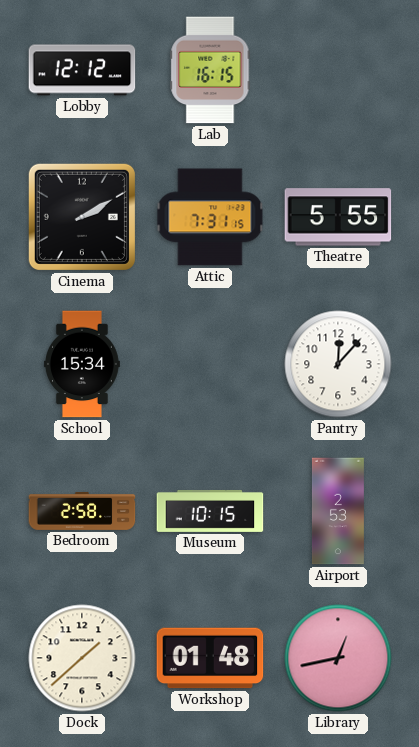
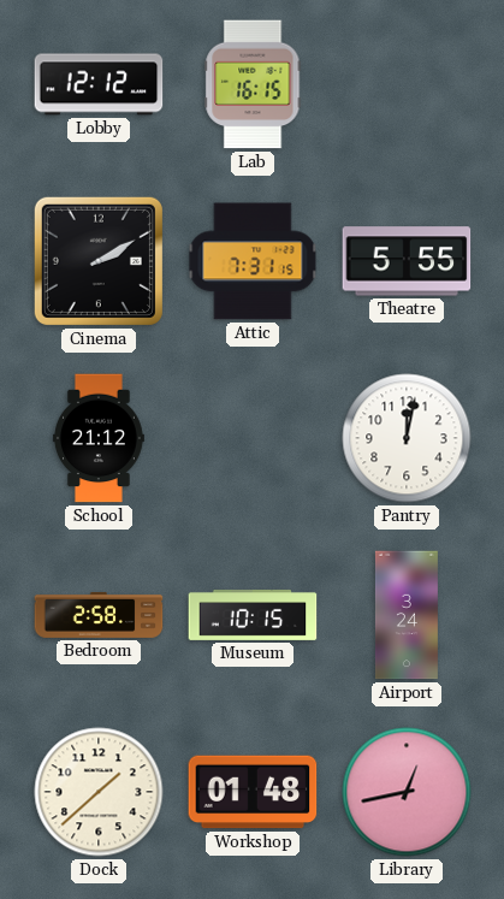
School: 15:34 -> 21:12 (99, 438)
Pantry: 12:07 -> 12:02 (407, 438)
Airport: 2:53 -> 3:24 (407, 615)
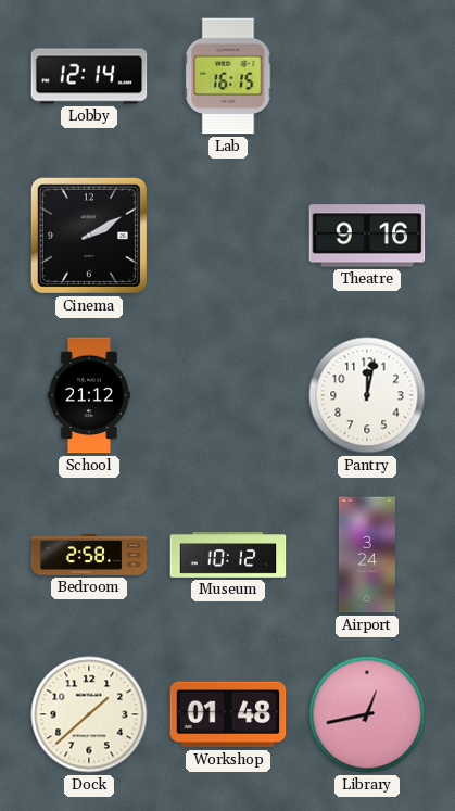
Lobby: 12:12 -> 12:14 (89, 76)
Attic: 7:31 -> none (253, 261)
Theatre: 5:55 -> 9:16 (367, 236)
Museum: 10:15 -> 10:12 (228, 555)
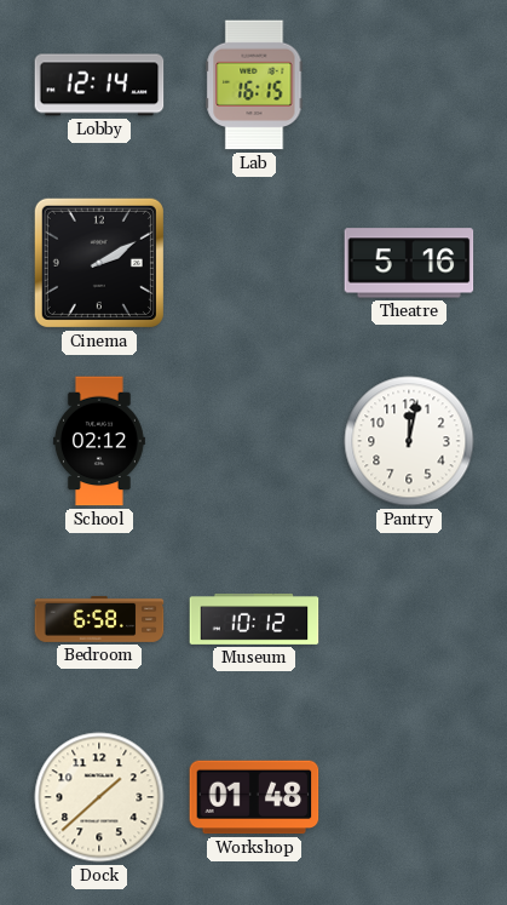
Theatre: 9:16 -> 5:16 (409, 263)
School: 21:12 -> 02:12 (99, 441)
Bedroom: 2:58 -> 6:58 (99, 619)
Airport: 3:24 -> none (367, 555)
Library: 12:43 -> none (367, 714)
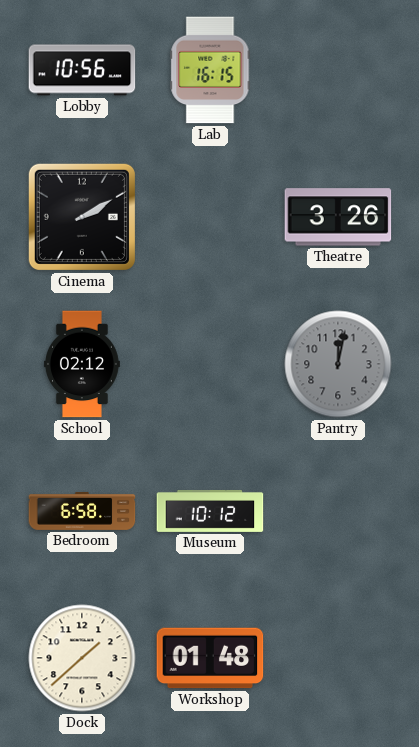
Lobby: 12:14 -> 10:56 (82, 70)
Theatre: 5:16 -> 3:26 (338, 217)
Pantry dial: white -> grey (338, 364)
